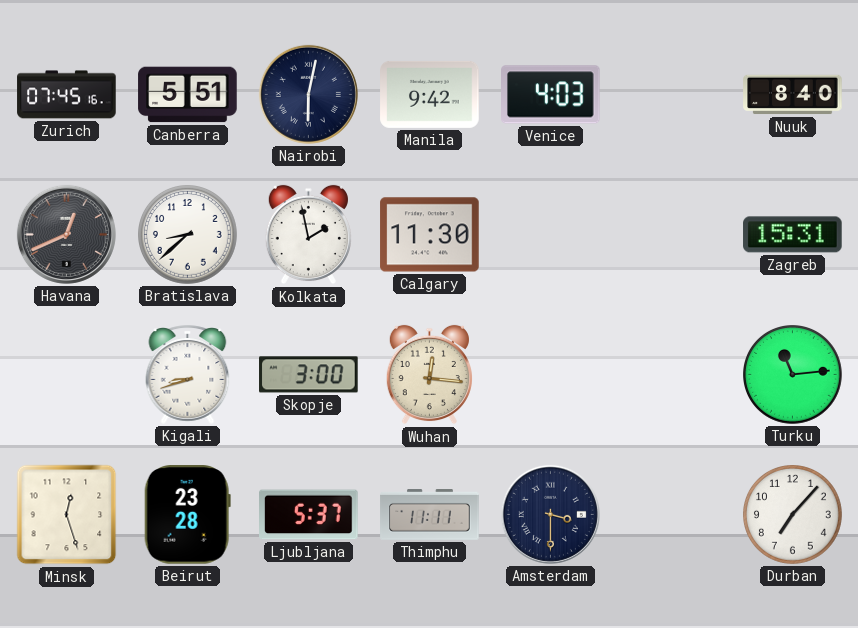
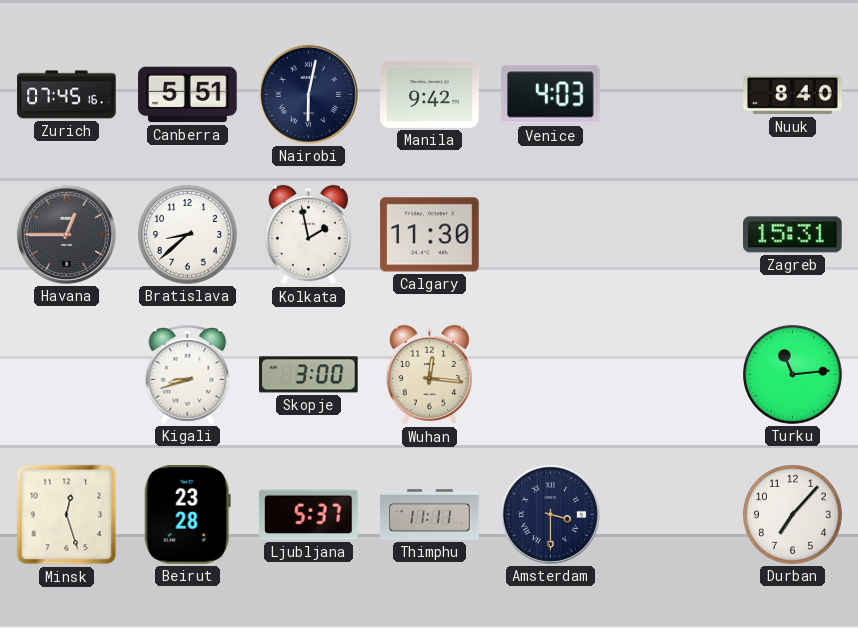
Havana: 12:41 -> 12:45 (66, 234)
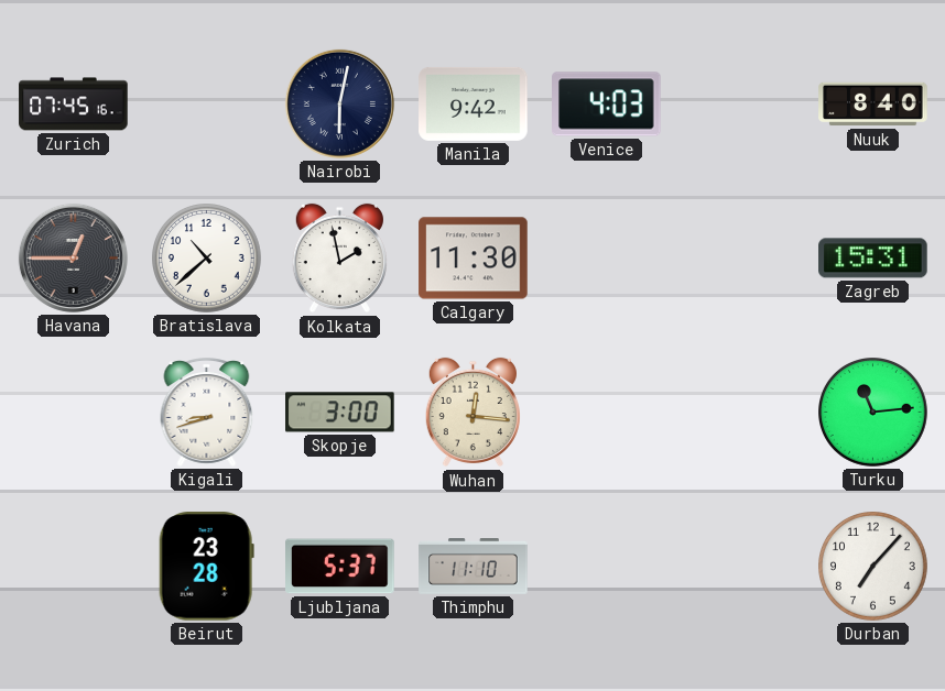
Canberra: 5:51 -> none (188, 95)
Bratislava: 8:38 -> 10:38 (207, 259)
Minsk: 12:27 -> none (67, 515)
Thimphu: 11:11 -> 11:10 (474, 567)
Amsterdam: 3:30 -> none (550, 514)
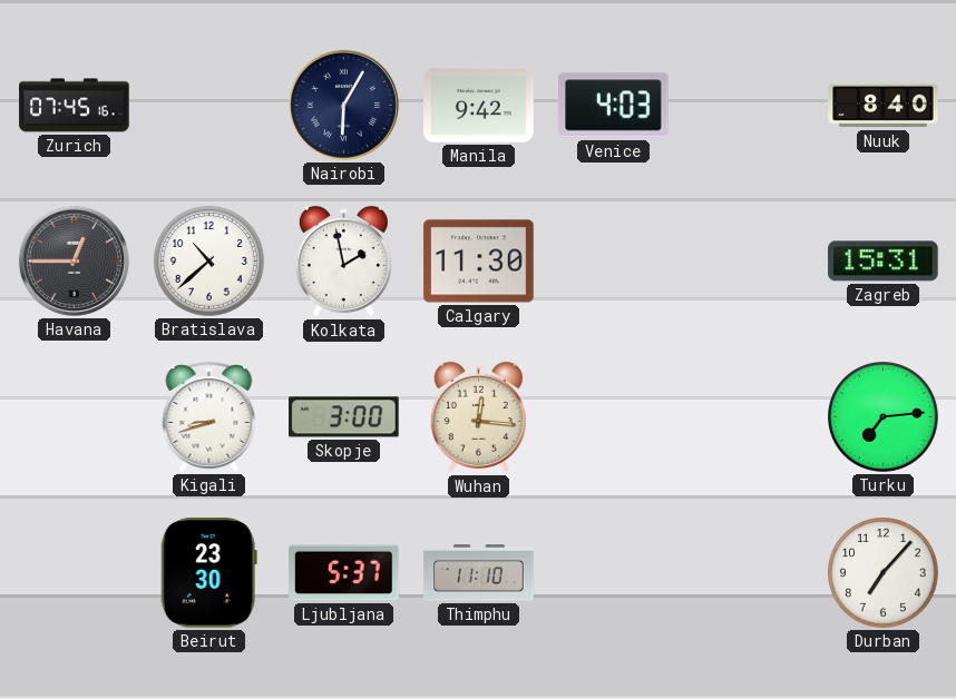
Nairobi: 6:02 -> 6:05 (343, 105)
Turku: 11:14 -> 7:14 (884, 417)
Beirut: 23:28 -> 23:30 (208, 573)
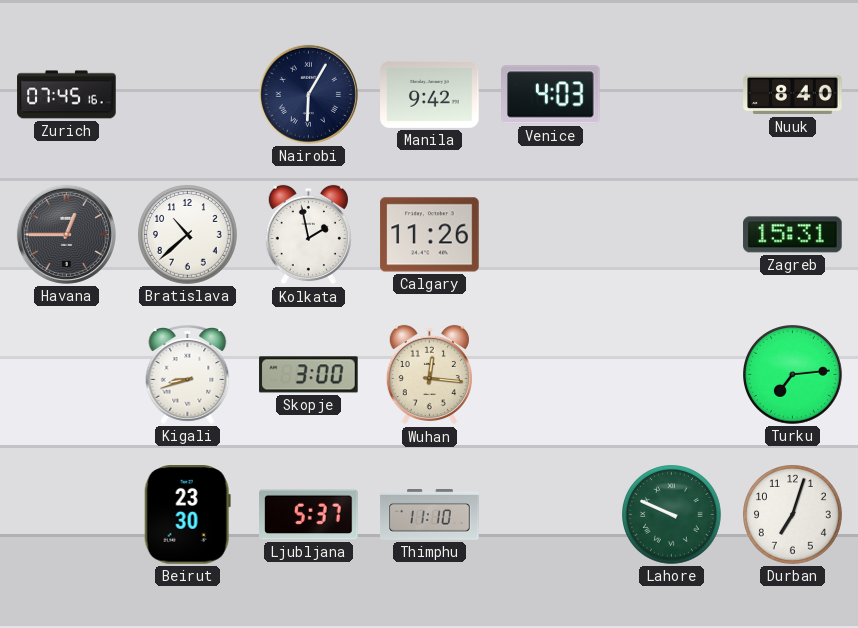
Calgary: 11:30 -> 11:26 (430, 235)
Lahore: none -> 9:49 (672, 515)
Durban: 7:07 -> 7:03 (793, 515)
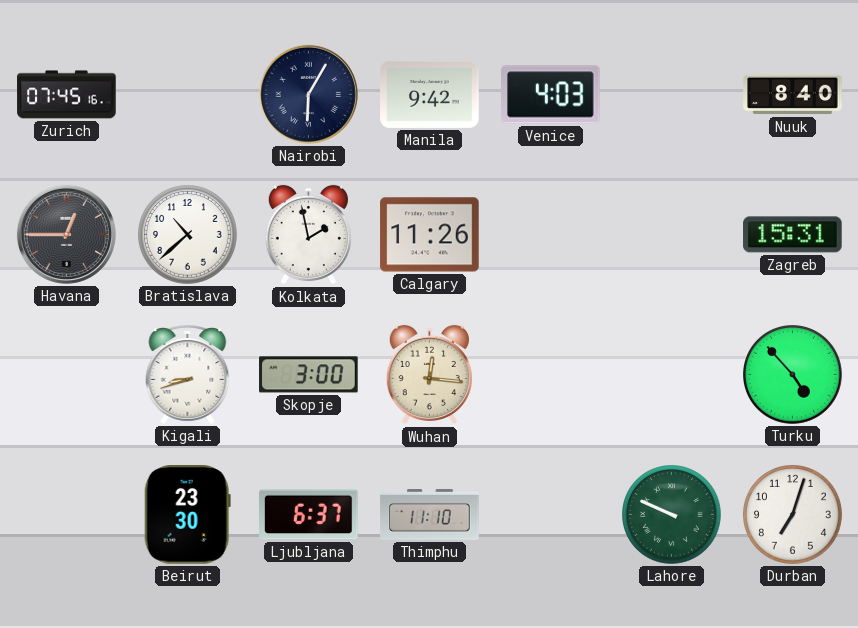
Turku: 7:14 -> 4:53 (793, 375)
Ljubljana: 5:37 -> 6:37 (309, 515)
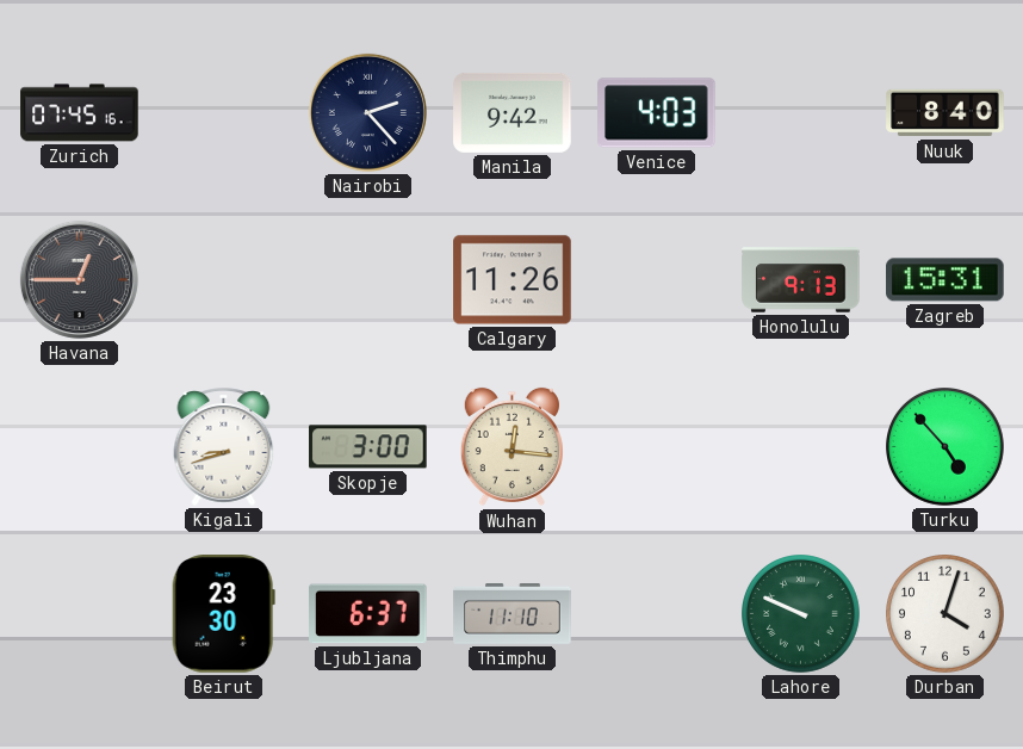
Nairobi: 6:05 -> 2:23 (367, 112)
Bratislava: 10:38 -> none (188, 235)
Kolkata: 1:58 -> none (308, 235)
Honolulu: none -> 9:13 (801, 280)
Durban: 7:03 -> 4:03 (945, 614)
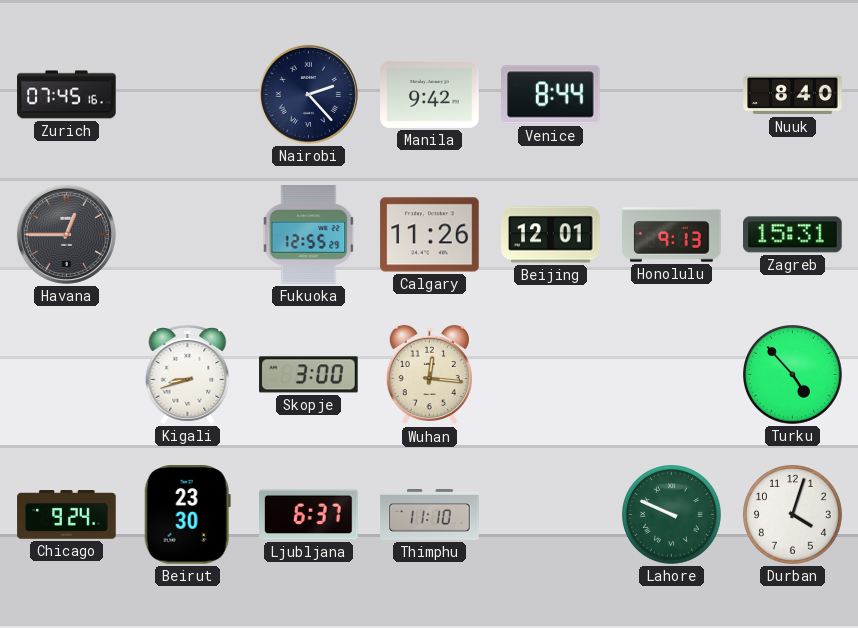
Venice: 4:03 -> 8:44 (551, 95)
Fukuoka: none -> 12:55 (309, 235)
Beijing: none -> 12:01 (551, 235)
Chicago: none -> 9:24 (67, 515)
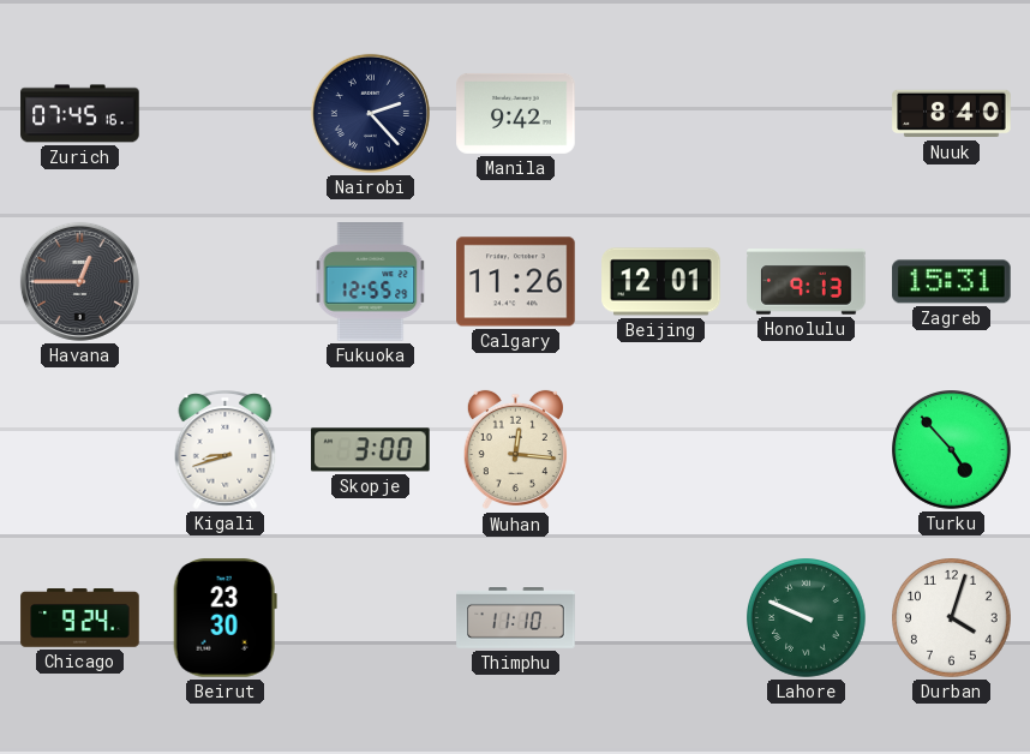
Venice: 8:44 -> none (551, 95)
Ljubljana: 6:37 -> none (309, 515)
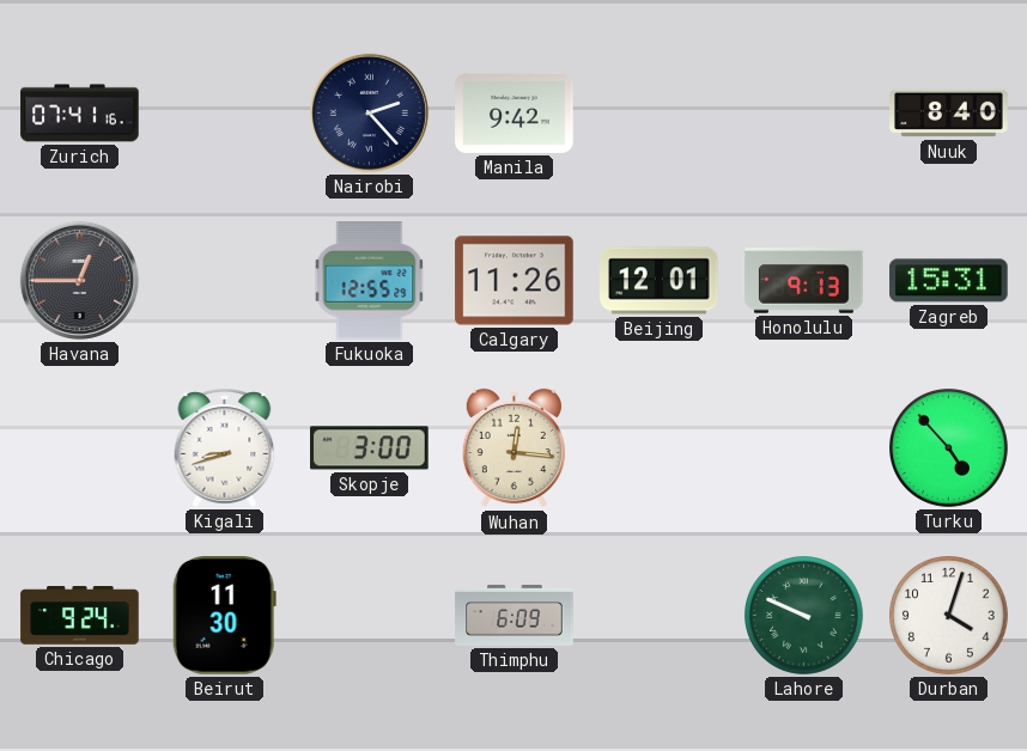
Zurich: 07:45 -> 07:41 (80, 114)
Beirut: 23:30 -> 11:30 (224, 616)
Thimphu: 11:10 -> 6:09 (515, 616)
